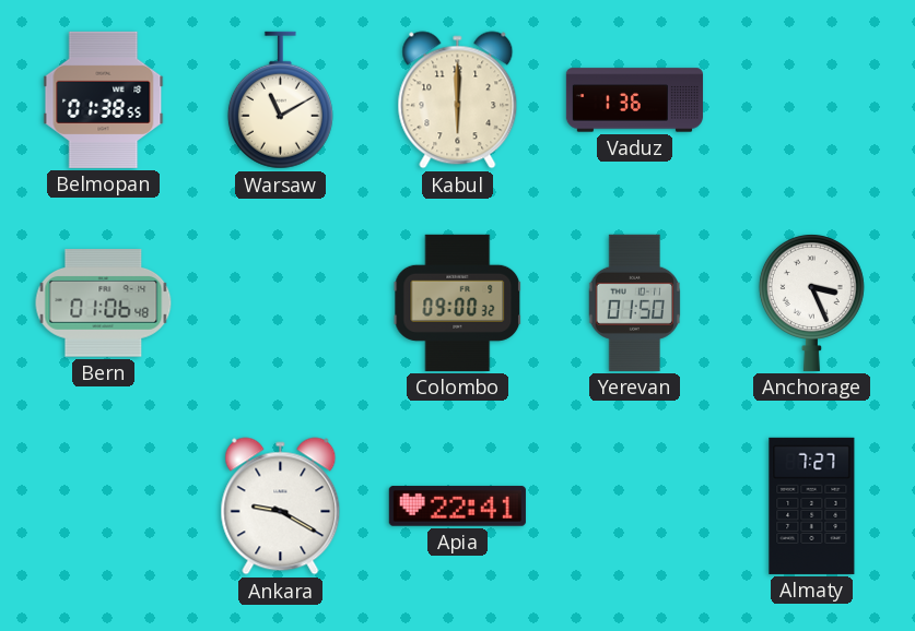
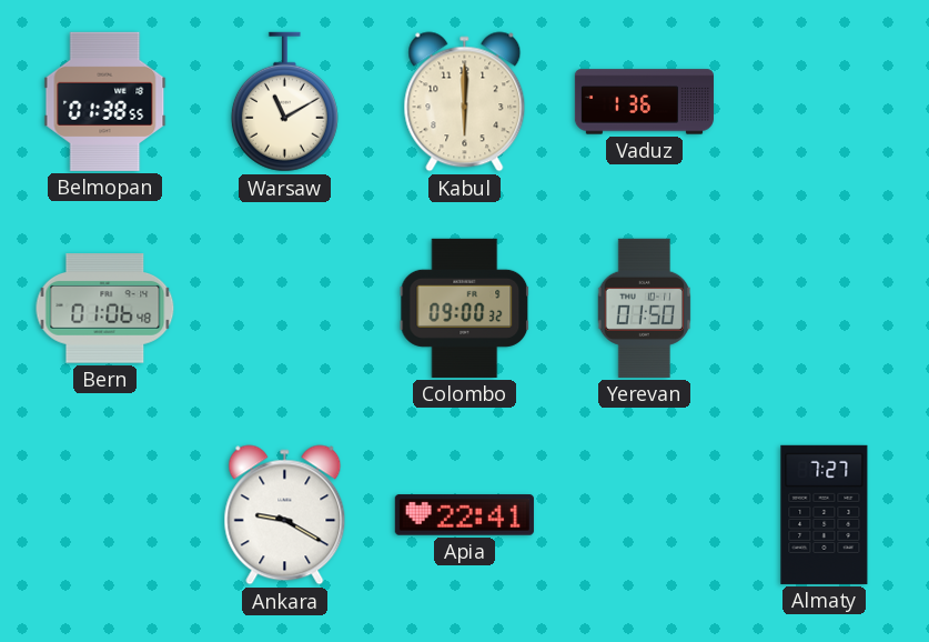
Anchorage: 3:26 -> none (811, 303)
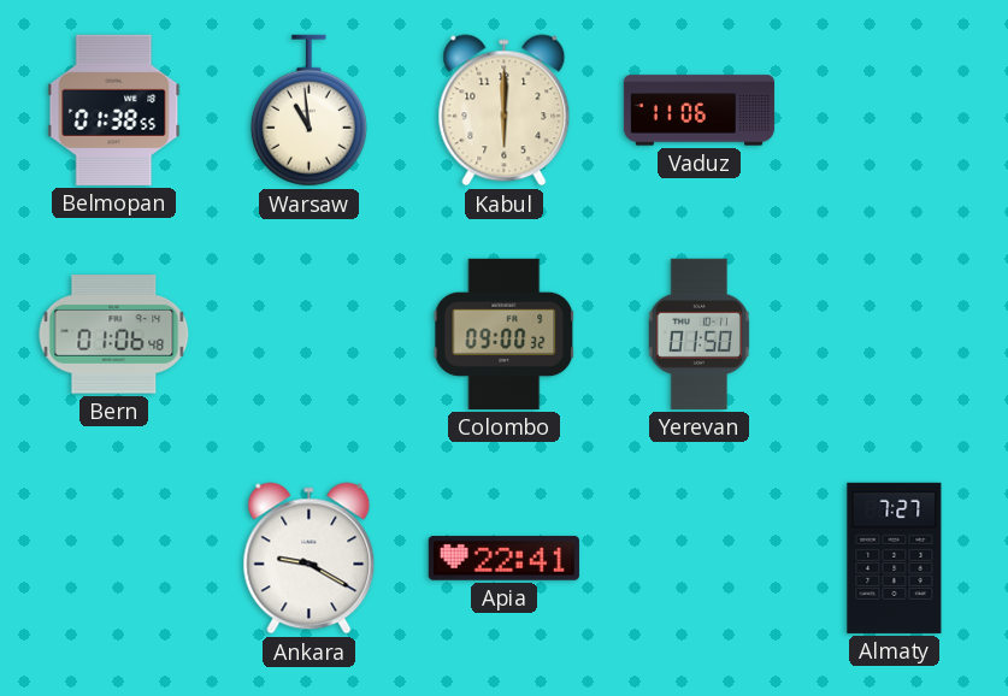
Warsaw: 11:10 -> 10:59 (308, 111)
Vaduz: 1:36 -> 11:06 (698, 111)
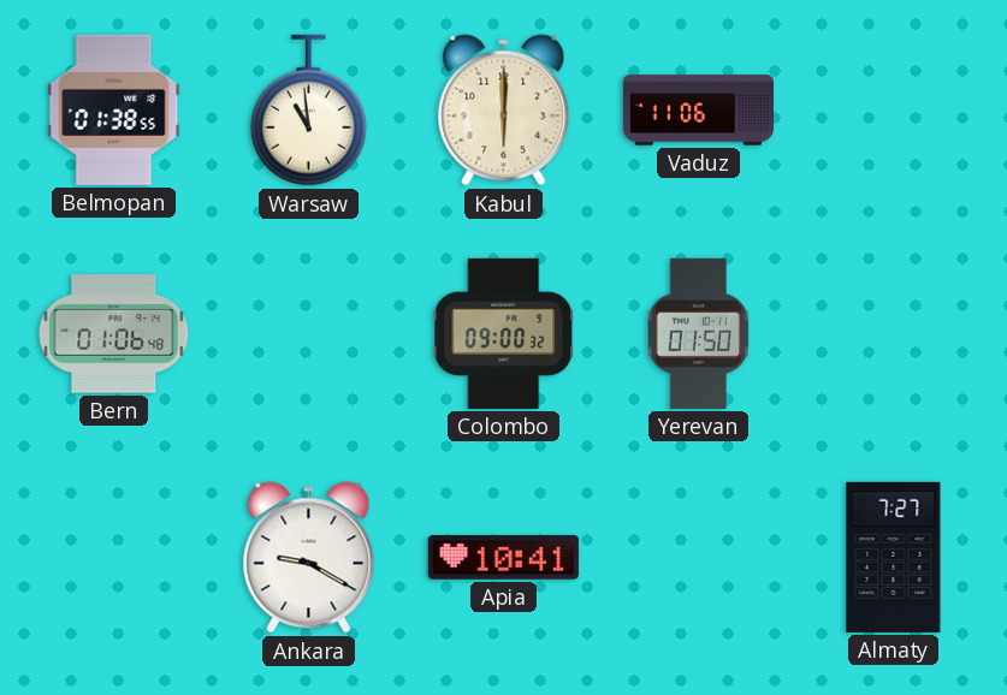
Apia: 22:41 -> 10:41 (503, 558)
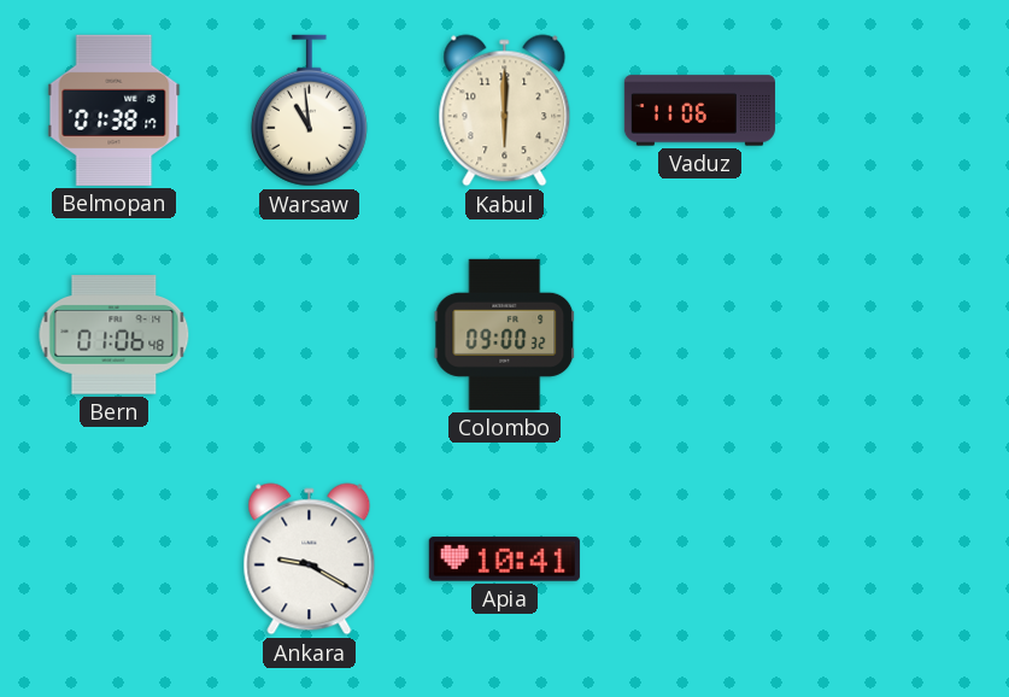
Belmopan: 01:38:55 -> 01:38:17 (115, 110)
Yerevan: 01:50 -> none (699, 333)
Almaty: 7:27 -> none (894, 557)
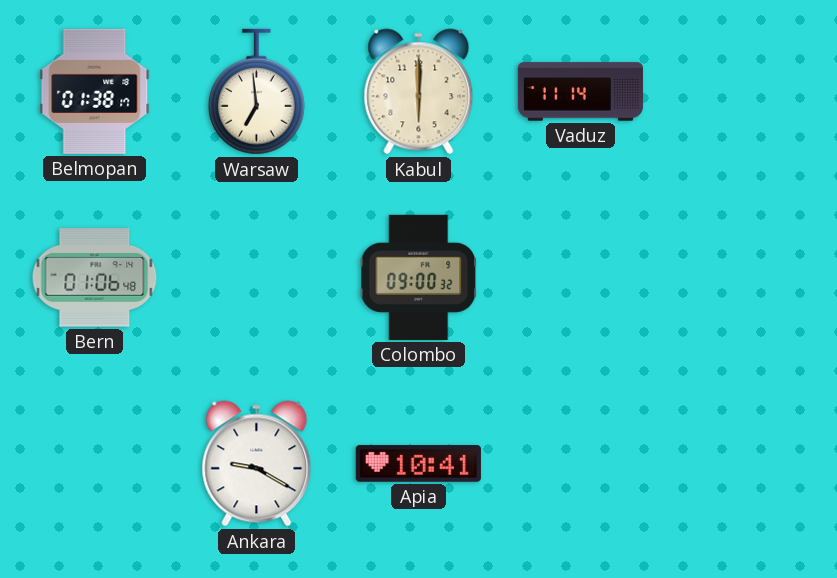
Warsaw: 10:59 -> 6:59 (256, 92)
Vaduz: 11:06 -> 11:14 (580, 92)
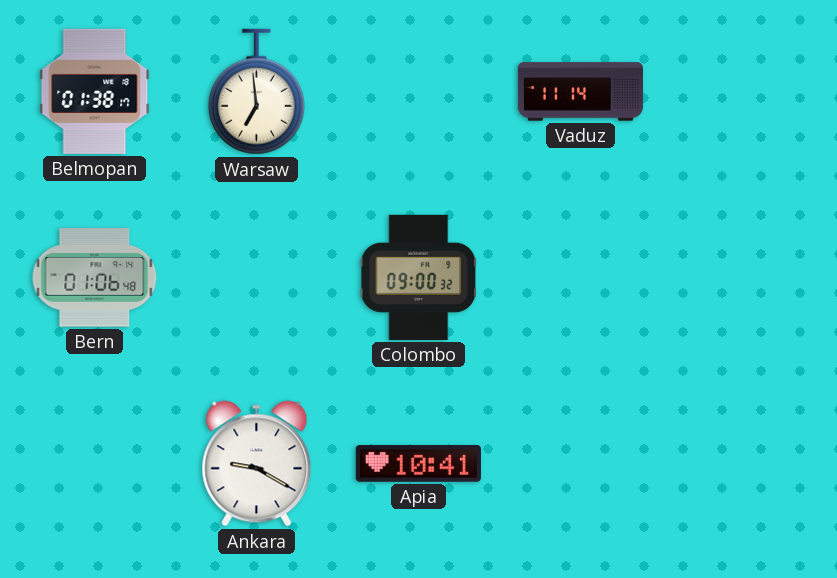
Kabul: 6:00 -> none (419, 92)
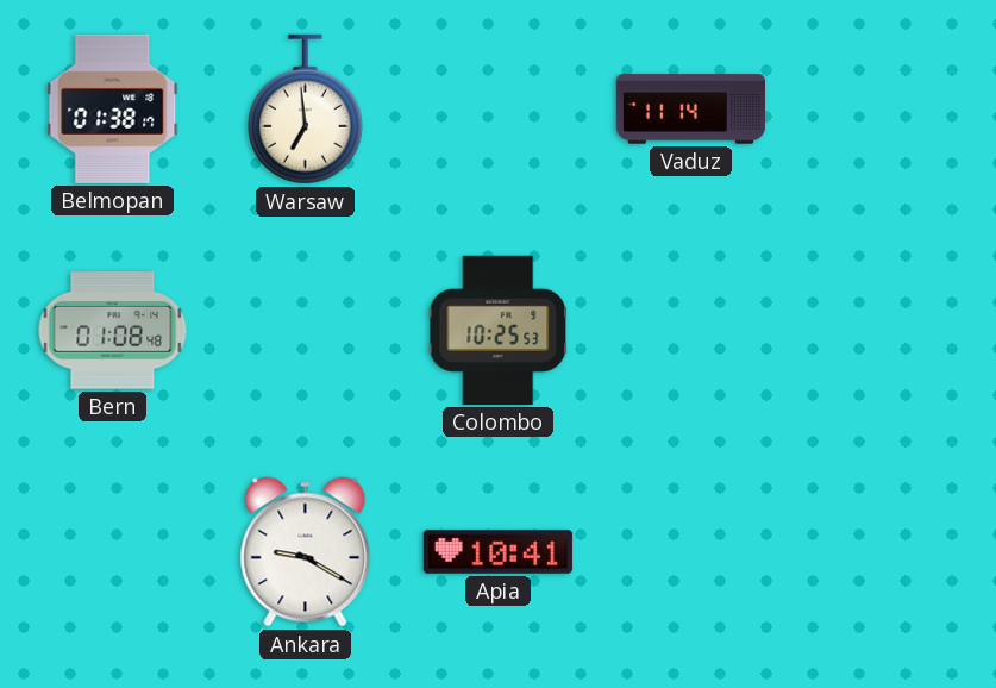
Bern: 01:06 -> 01:08 (113, 331)
Colombo: 09:00 -> 10:25 (499, 330)
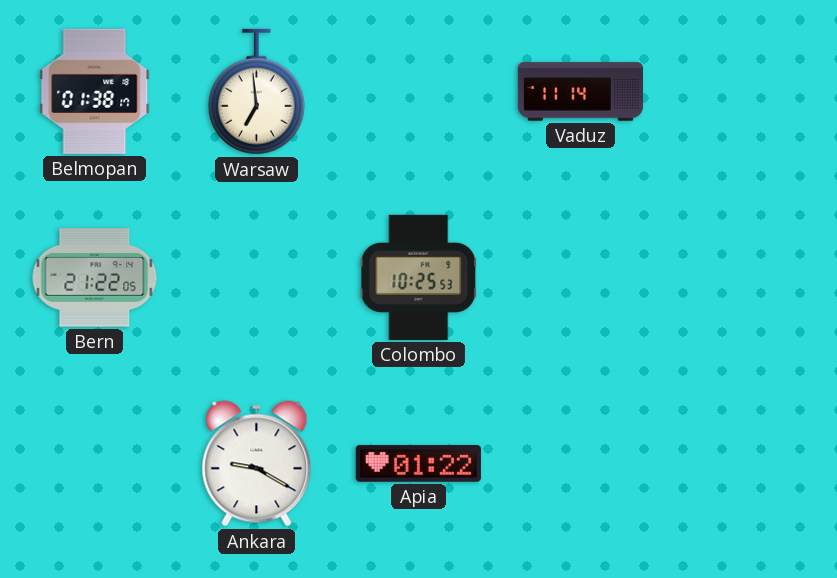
Bern: 01:08 -> 21:22 (95, 278)
Apia: 10:41 -> 01:22 (418, 464)
